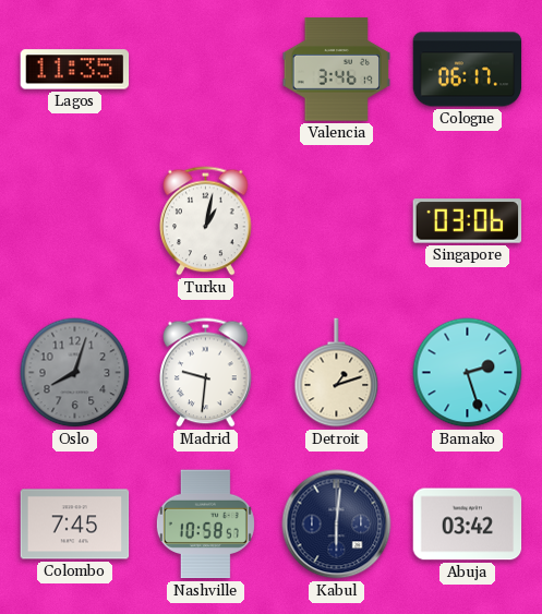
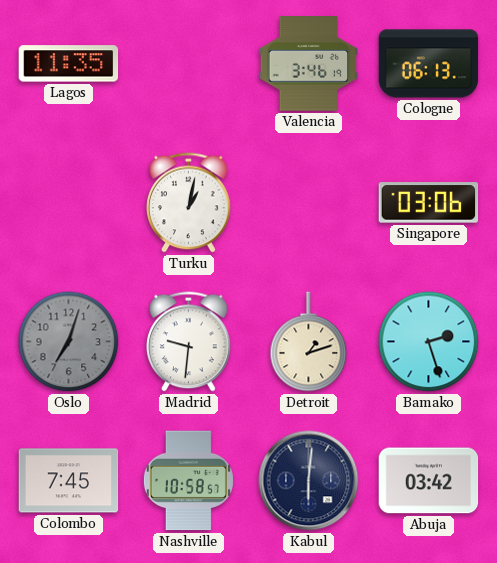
Cologne: 06:17 -> 06:13 (429, 64)
Oslo: 8:03 -> 7:03 (69, 342)
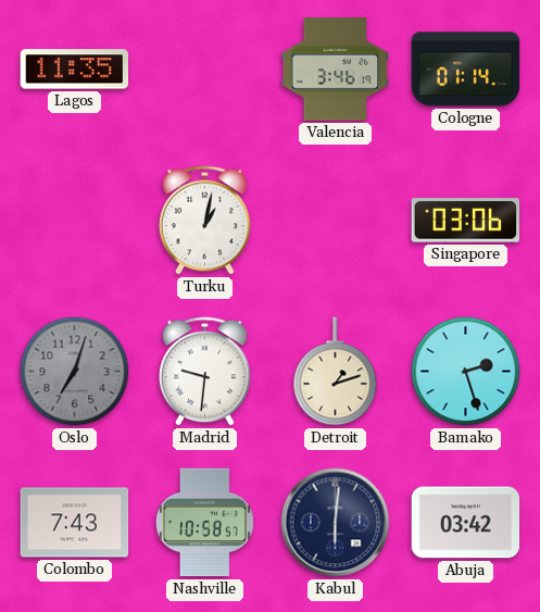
Cologne: 06:13 -> 01:14 (466, 70)
Colombo: 7:45 -> 7:43 (75, 523)
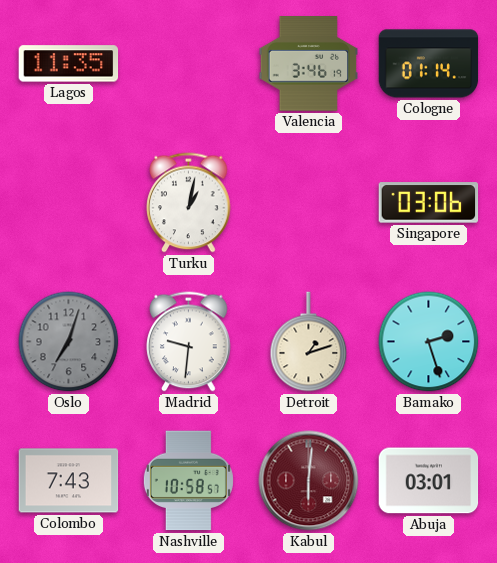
Kabul dial: navy -> burgundy (309, 481)
Abuja: 03:42 -> 03:01 (429, 481)
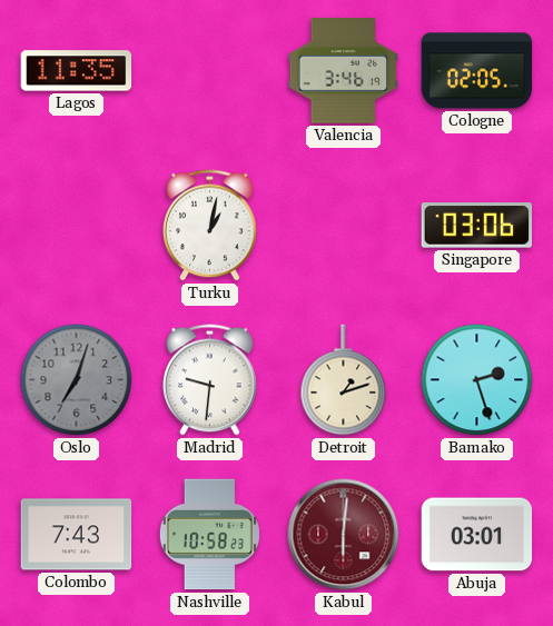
Cologne: 01:14 -> 02:05 (477, 71)
Nashville: 10:58:57 -> 10:58:23 (209, 535)
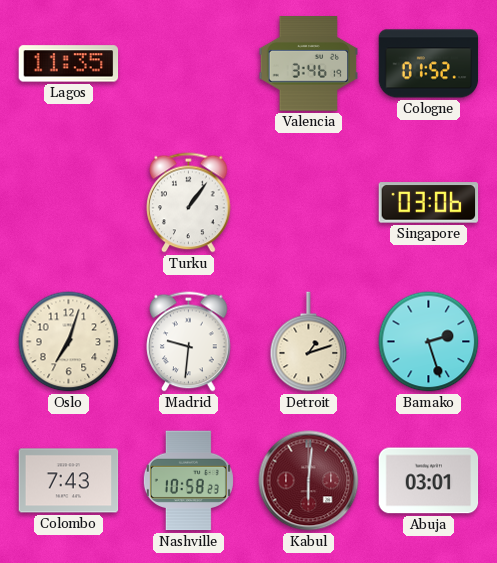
Cologne: 02:05 -> 01:52 (429, 64)
Turku: 1:02 -> 1:06 (189, 203)
Oslo dial: grey -> cream (69, 342)
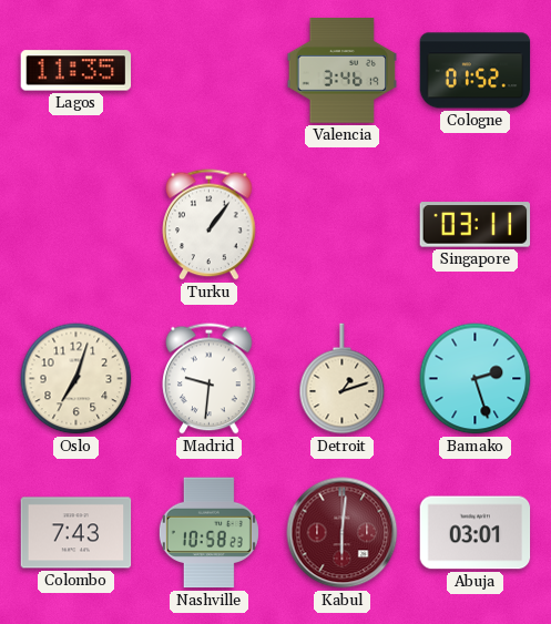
Singapore: 03:06 -> 03:11 (476, 225)
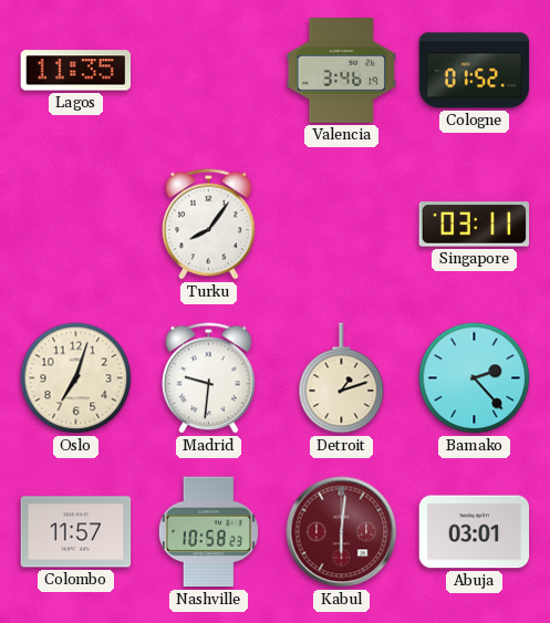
Turku: 1:06 -> 8:06 (209, 225)
Bamako: 2:27 -> 2:23 (475, 378)
Colombo: 7:43 -> 11:57 (76, 532)
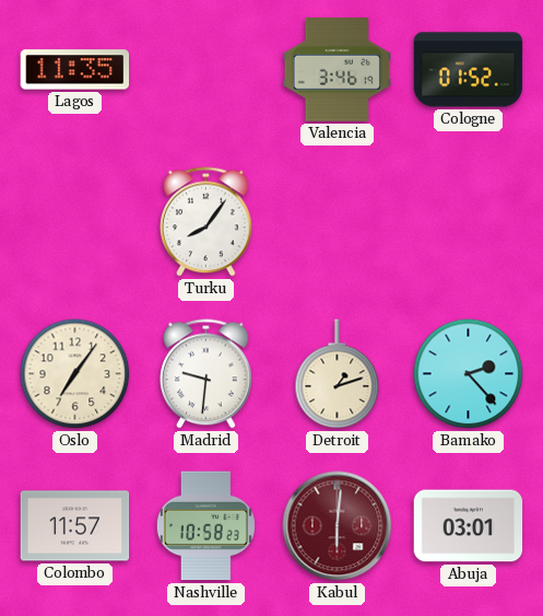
Singapore: 03:11 -> none (475, 225)
Oslo: 7:03 -> 7:06 (75, 374)
